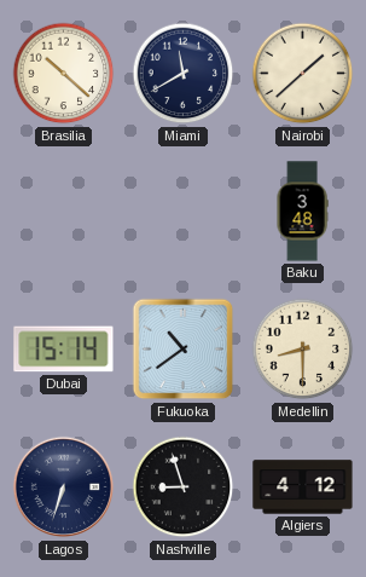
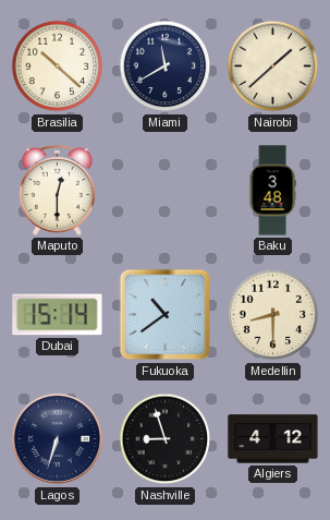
Maputo: none -> 12:30 (57, 190)
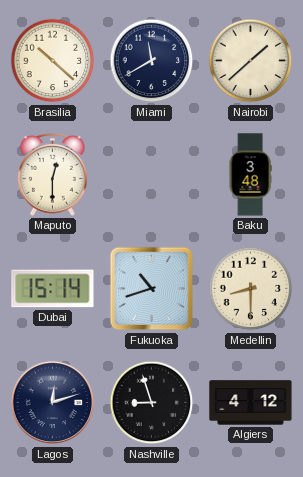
Fukuoka: 10:39 -> 10:42 (152, 289)
Lagos: 6:33 -> 12:12 (53, 403)
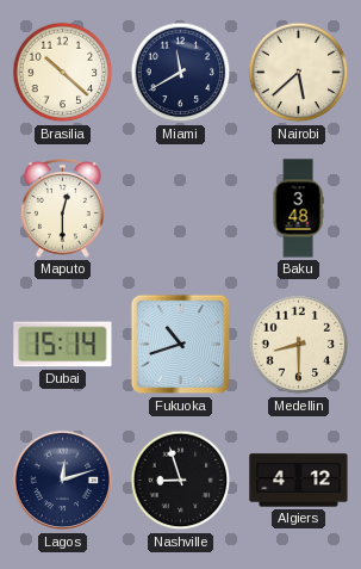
Nairobi: 1:38 -> 5:38 (299, 73)
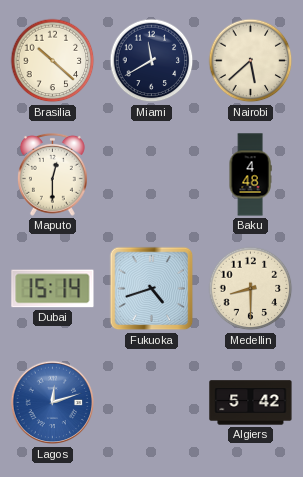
Baku: 3:48 -> 4:48 (250, 175)
Fukuoka: 10:42 -> 4:42 (152, 289)
Lagos dial: navy -> blue (53, 403)
Nashville: 8:57 -> none (181, 481)
Algiers: 4:12 -> 5:42 (251, 403)
